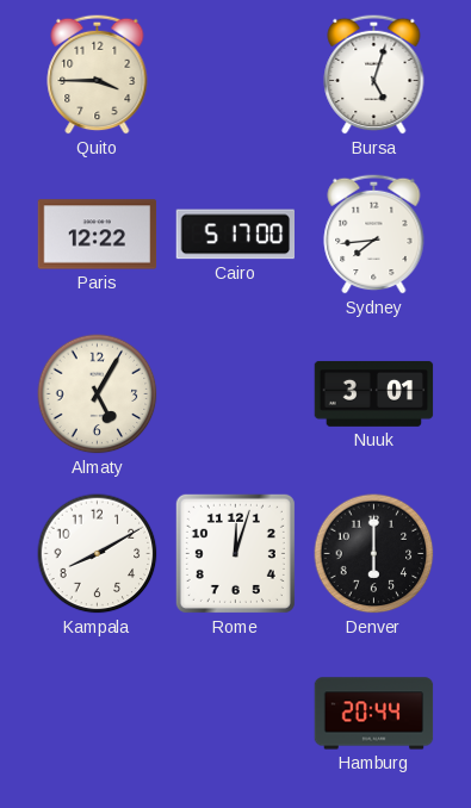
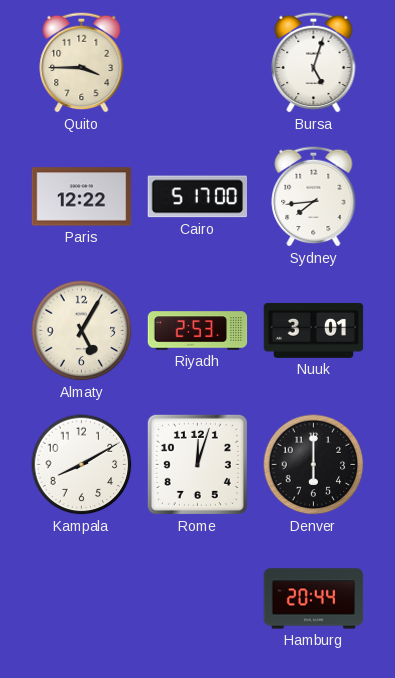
Riyadh: none -> 2:53 (198, 331)
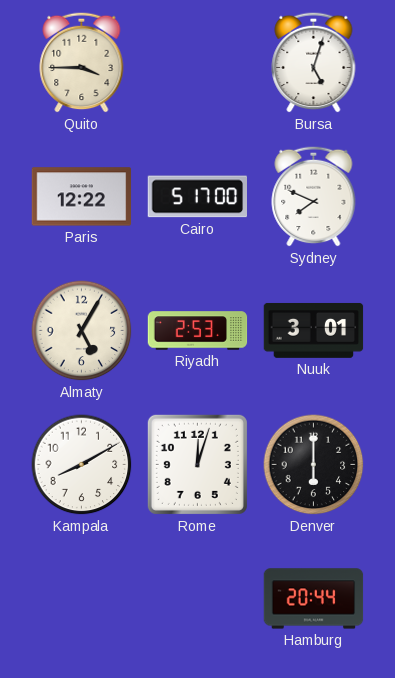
Sydney: 7:44 -> 7:49 (314, 196)
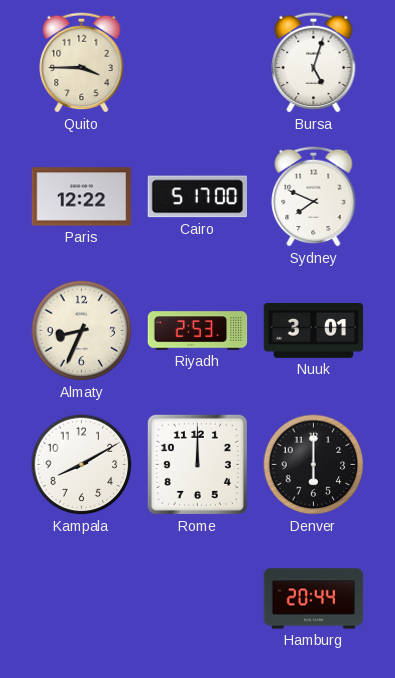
Almaty: 5:05 -> 8:34 (82, 331)
Rome: 12:03 -> 12:00 (197, 464)
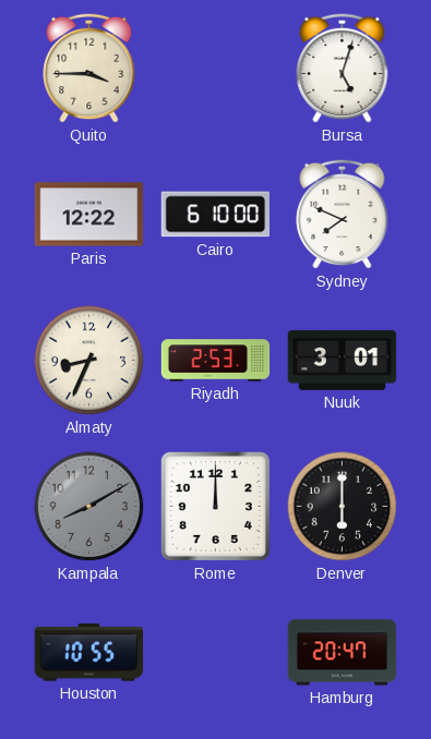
Cairo: 5:17 -> 6:10 (216, 215)
Kampala dial: white -> grey (89, 507)
Houston: none -> 10:55 (89, 653)
Hamburg: 20:44 -> 20:47 (343, 653)
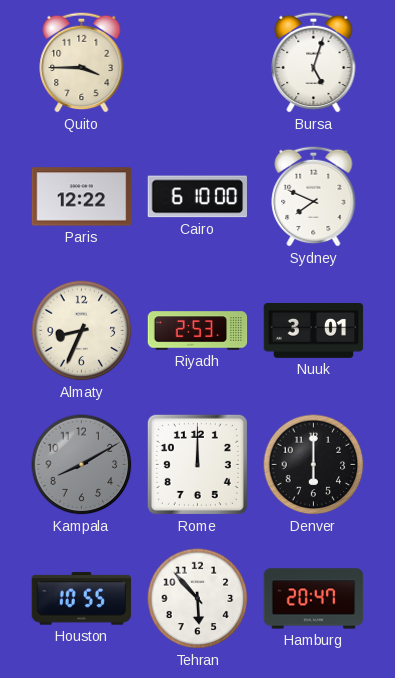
Tehran: none -> 5:53 (198, 599)
